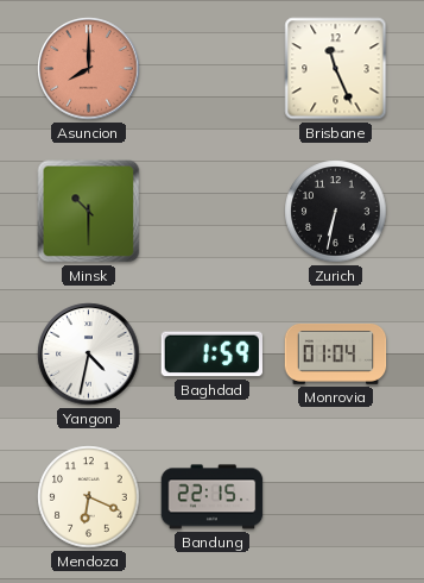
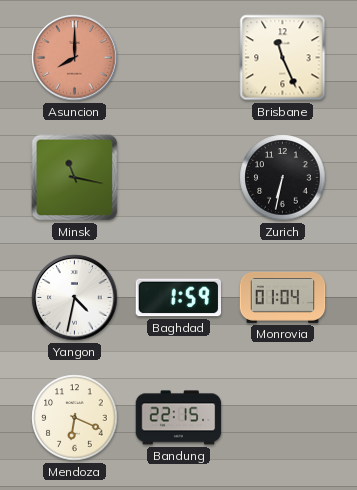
Minsk: 10:30 -> 11:17 (75, 178)
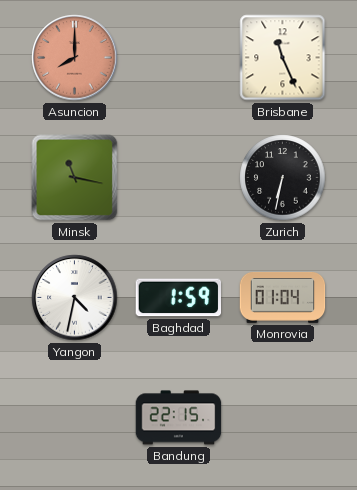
Mendoza: 6:19 -> none (75, 418)
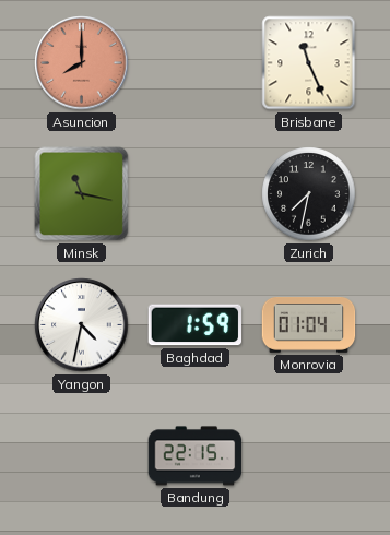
Zurich: 6:32 -> 7:32 (309, 194)
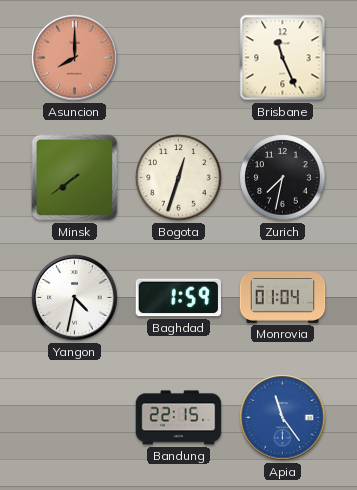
Minsk: 11:17 -> 7:39 (75, 178)
Bogota: none -> 12:33 (179, 178)
Apia: none -> 11:24 (283, 418)
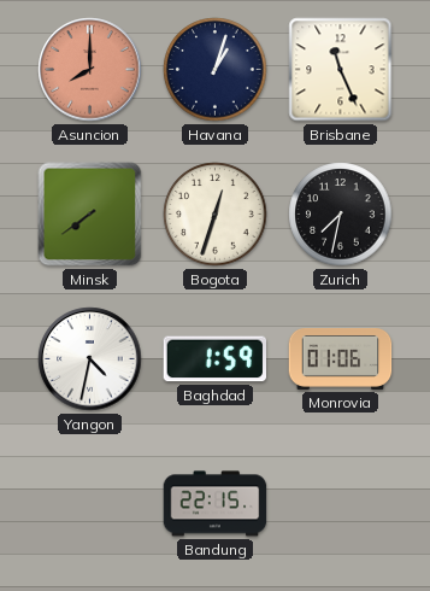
Havana: none -> 1:03 (216, 70)
Monrovia: 01:04 -> 01:06 (341, 359)
Apia: 11:24 -> none (283, 418)
